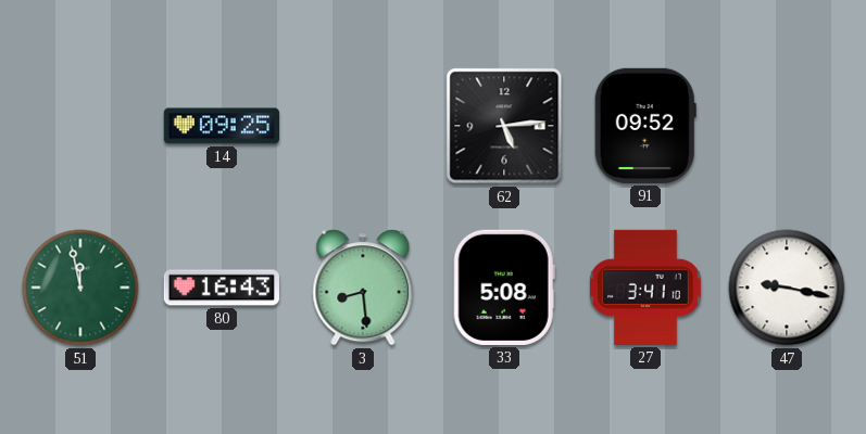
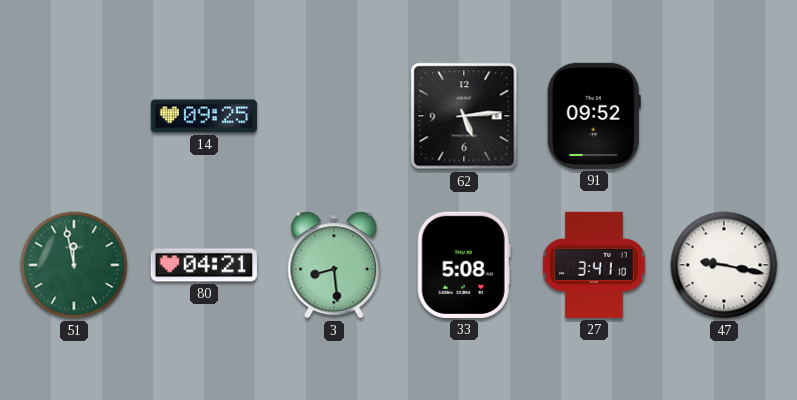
80: 16:43 -> 04:21 (204, 265)
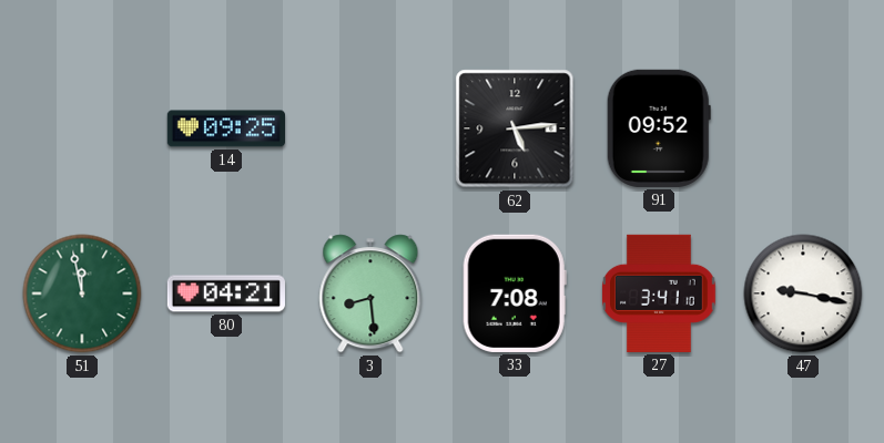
33: 5:08 -> 7:08 (515, 293)
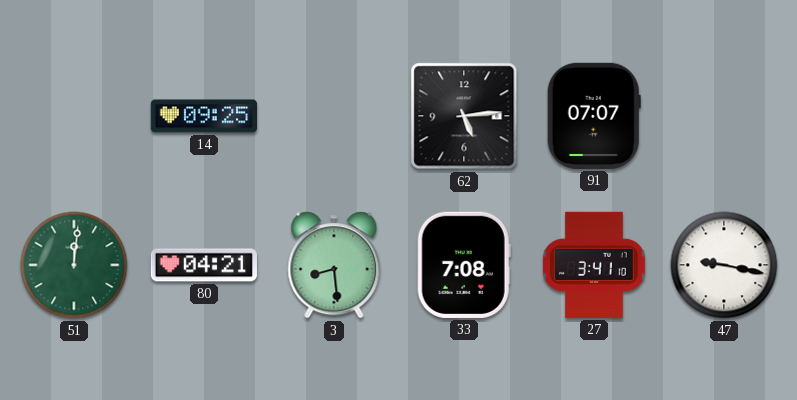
91: 09:52 -> 07:07 (594, 116)
51: 11:58 -> 12:01 (74, 265)
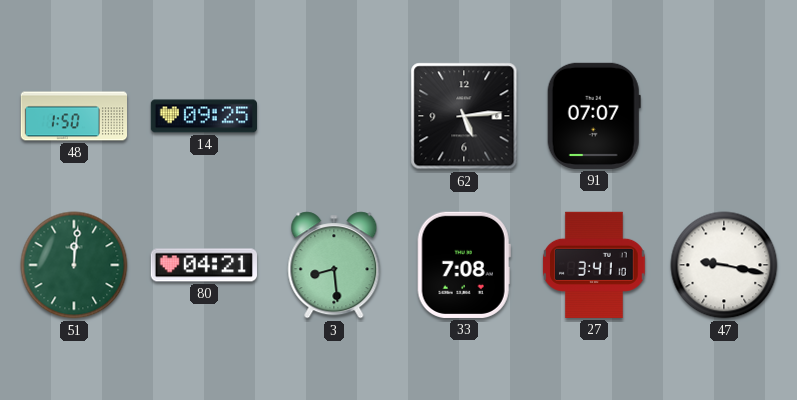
48: none -> 1:50 (74, 116)
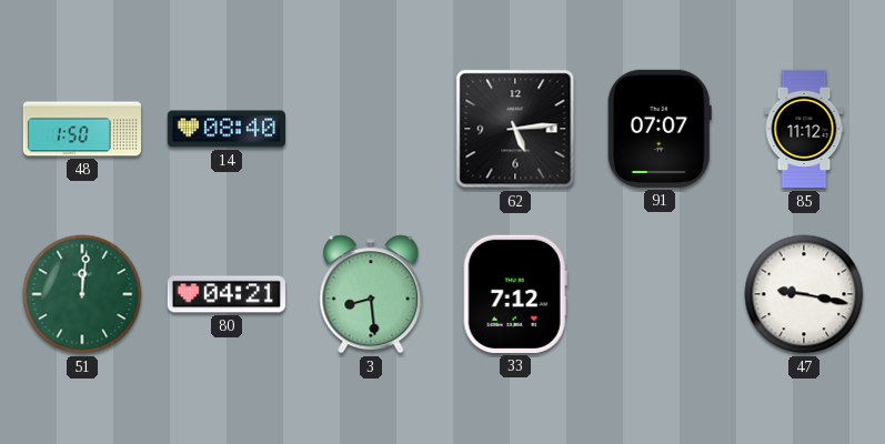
14: 09:25 -> 08:40 (225, 129)
85: none -> 11:12 (804, 129)
33: 7:08 -> 7:12 (515, 294)
27: 3:41 -> none (594, 265)
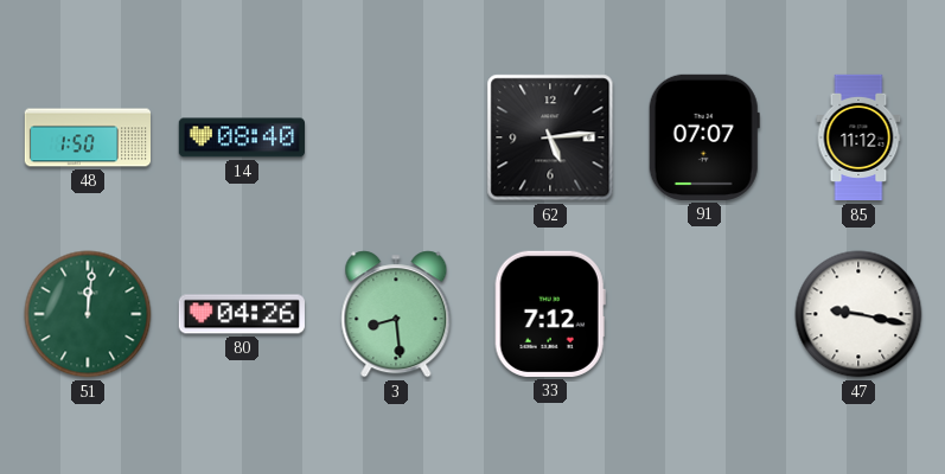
80: 04:21 -> 04:26 (242, 314)
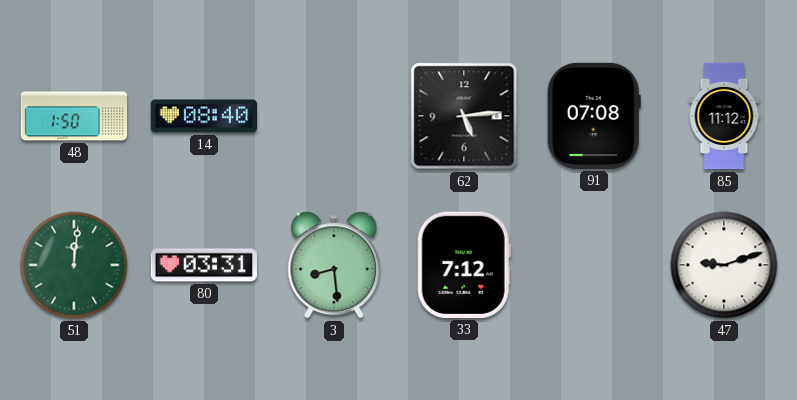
91: 07:07 -> 07:08 (594, 116)
80: 04:26 -> 03:31 (204, 265)
47: 9:17 -> 9:12 (724, 265)
